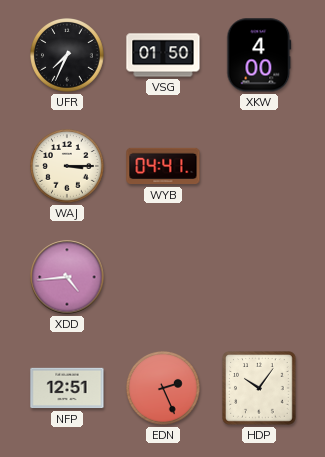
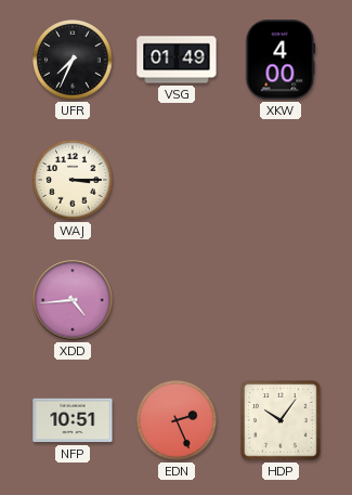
VSG: 01:50 -> 01:49 (177, 60)
WYB: 04:41 -> none (163, 166)
NFP: 12:51 -> 10:51 (73, 420)
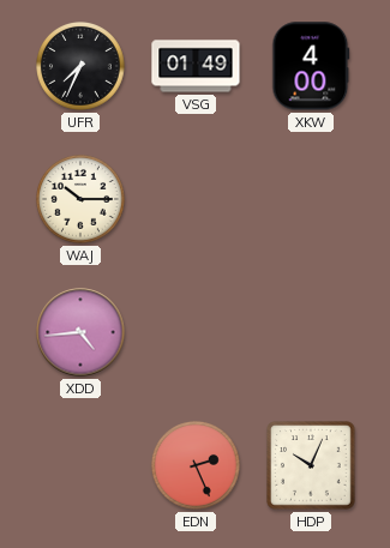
WAJ: 3:15 -> 10:15 (82, 200)
NFP: 10:51 -> none (73, 420)
HDP: 10:06 -> 10:04 (311, 465)
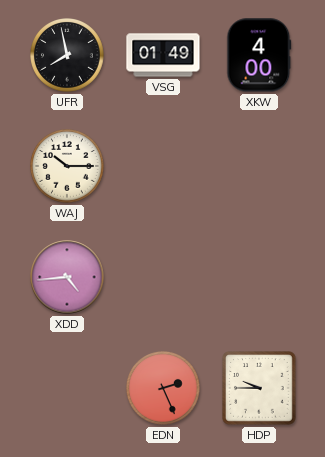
UFR: 7:34 -> 7:58 (68, 56)
HDP: 10:04 -> 9:45 (259, 388)
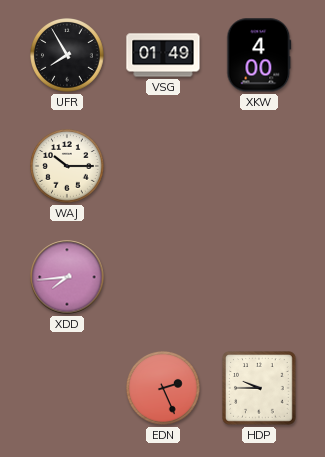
UFR: 7:58 -> 7:55 (68, 56)
XDD: 4:44 -> 7:44 (67, 277)
